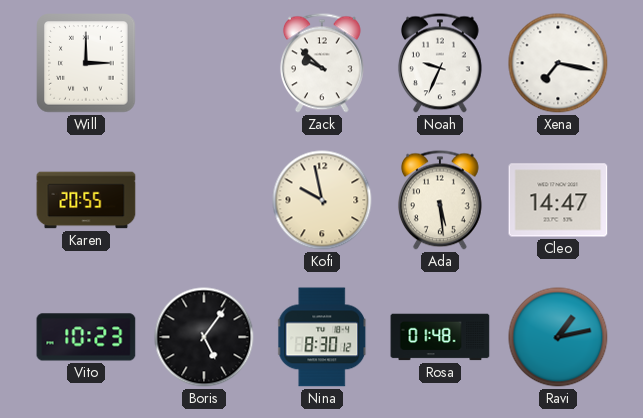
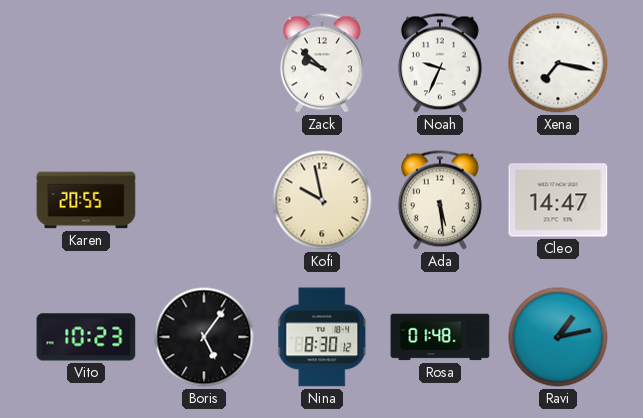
Will: 3:00 -> none (86, 63)
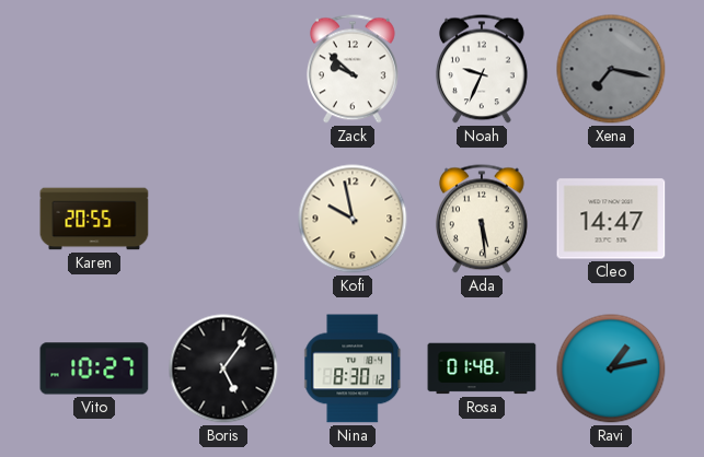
Xena dial: white -> grey (611, 69)
Vito: 10:23 -> 10:27 (94, 368)
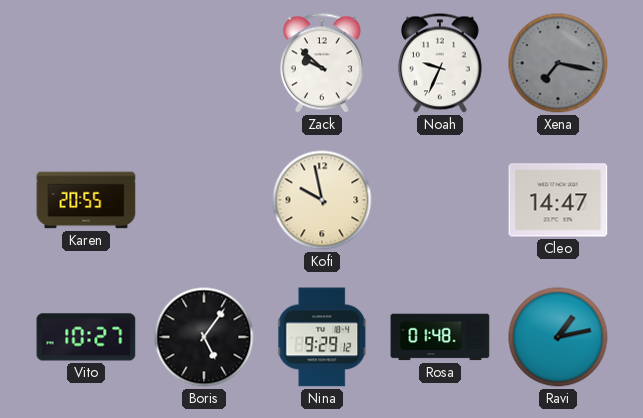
Ada: 5:29 -> none (482, 219)
Nina: 8:30 -> 9:29 (323, 337)
